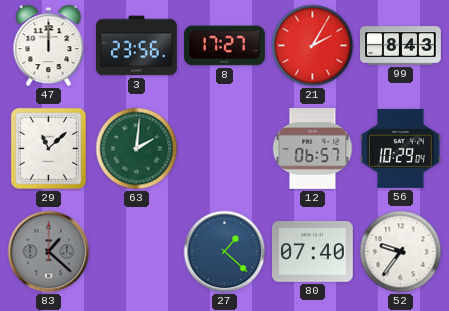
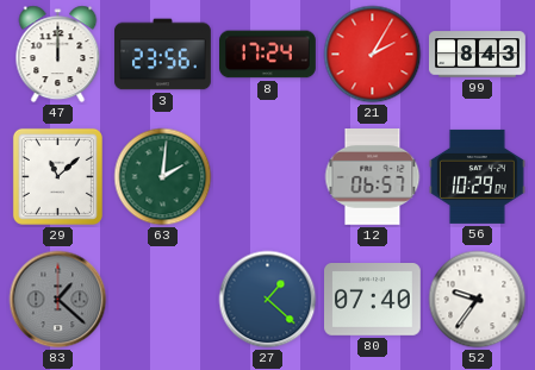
8: 17:27 -> 17:24 (268, 55)
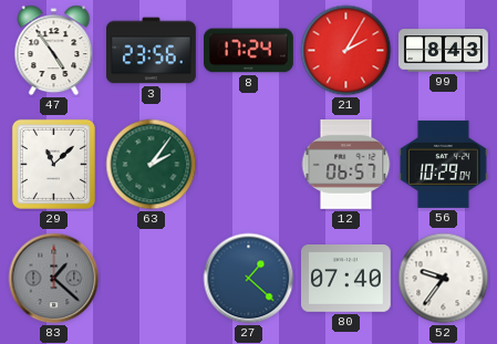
47: 12:00 -> 4:54 (54, 51)
63: 2:01 -> 2:06 (152, 165)
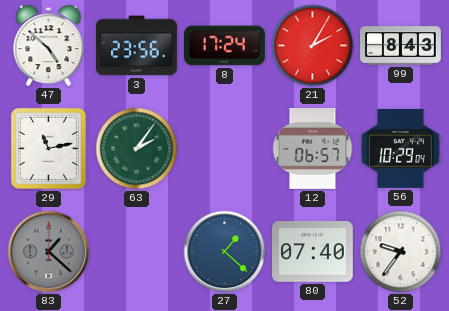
47: 4:54 -> 4:52 (49, 46)
29: 11:08 -> 11:13 (48, 148)
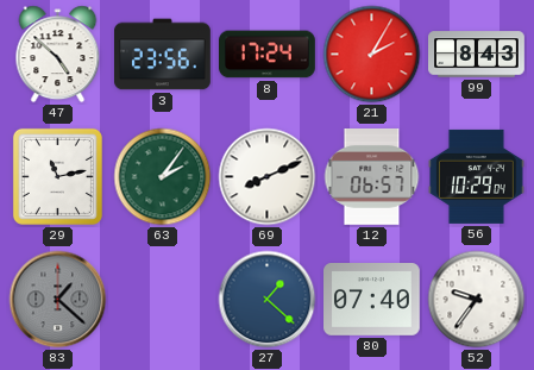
69: none -> 8:11 (268, 177)
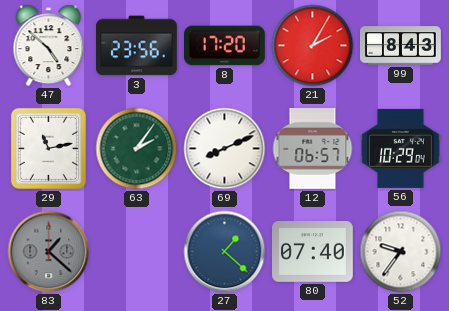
8: 17:24 -> 17:20 (225, 46)
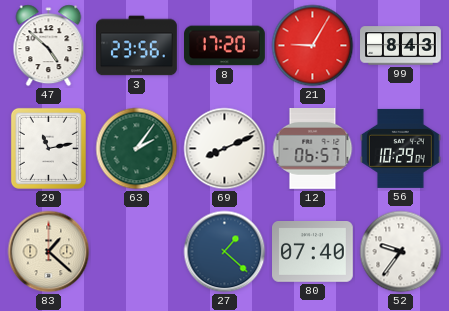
21: 2:05 -> 9:05 (313, 46)
83 dial: grey -> cream (49, 252)
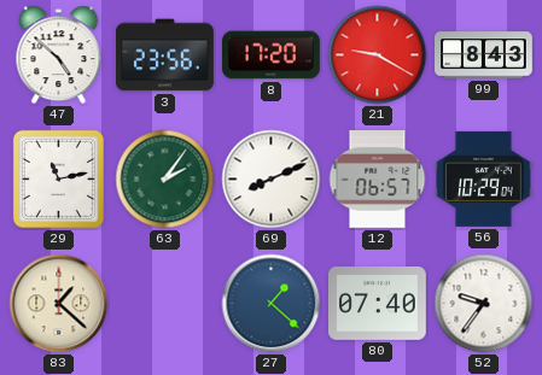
21: 9:05 -> 9:20 (378, 55)
